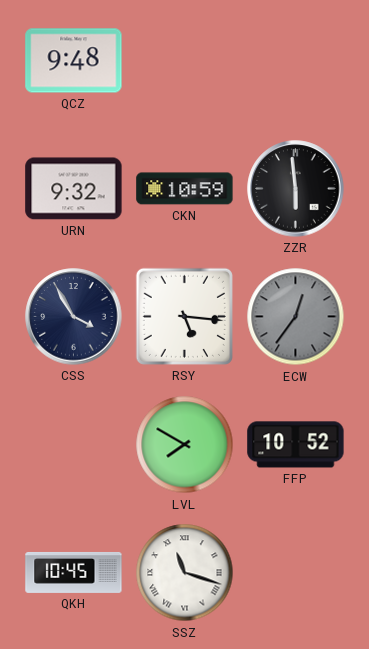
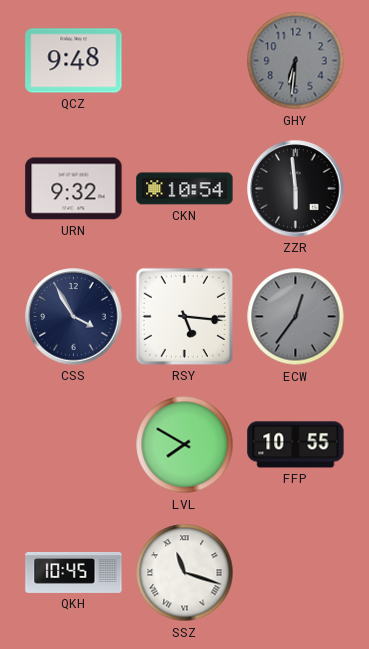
GHY: none -> 6:31 (296, 61)
CKN: 10:59 -> 10:54 (185, 189)
FFP: 10:52 -> 10:55 (296, 445)
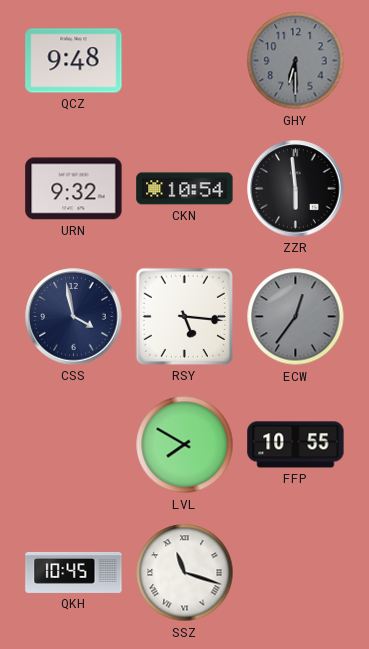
GHY: 6:31 -> 6:30 (296, 61)
CSS: 3:55 -> 3:58 (74, 317)
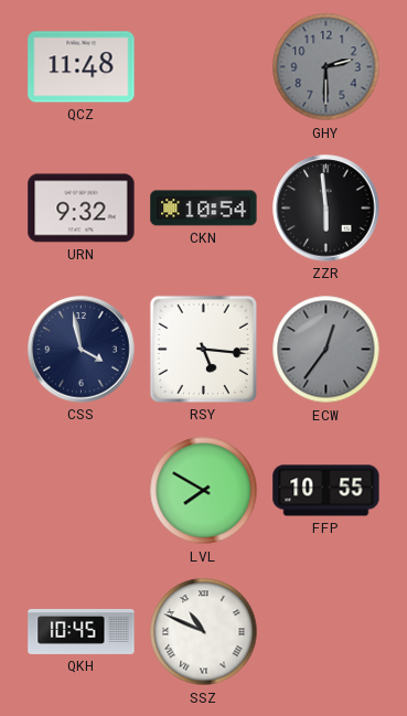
QCZ: 9:48 -> 11:48 (82, 67)
GHY: 6:30 -> 2:30 (326, 67)
SSZ: 11:18 -> 10:49 (204, 632)
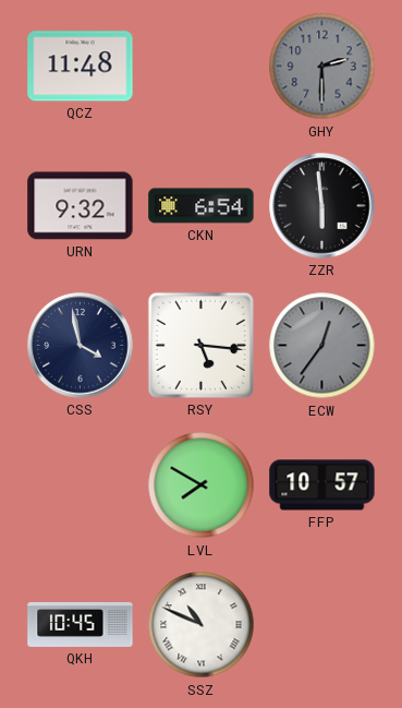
CKN: 10:54 -> 6:54 (202, 206)
FFP: 10:55 -> 10:57 (322, 485)
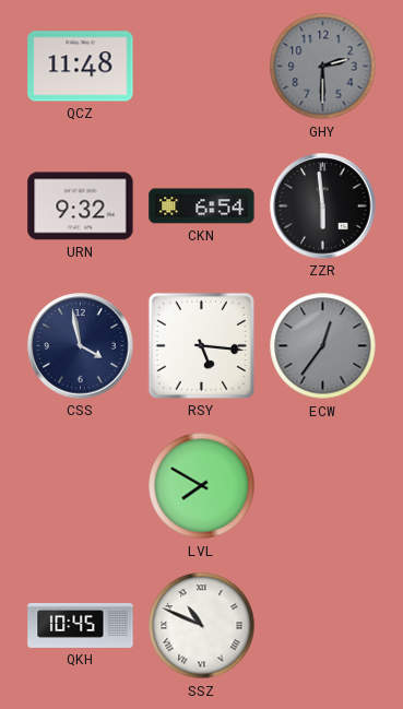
FFP: 10:57 -> none (322, 485)
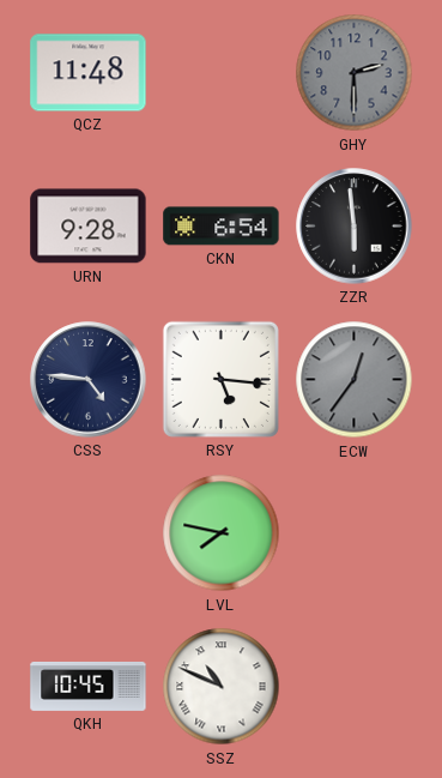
URN: 9:32 -> 9:28 (89, 227)
CSS: 3:58 -> 4:46 (89, 380)
LVL: 7:50 -> 7:47 (222, 533)
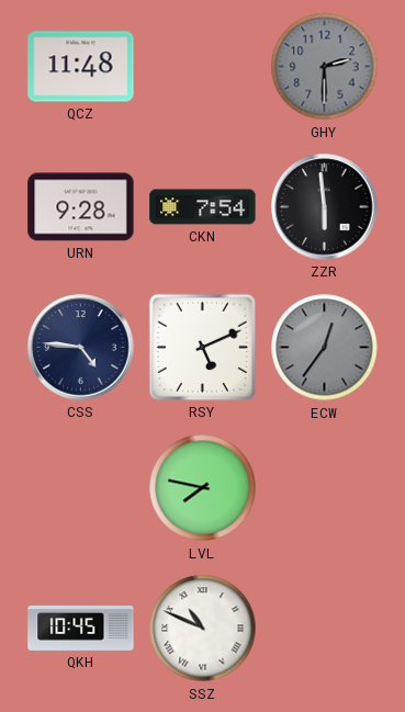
CKN: 6:54 -> 7:54 (203, 207)
RSY: 5:16 -> 5:11 (202, 347)
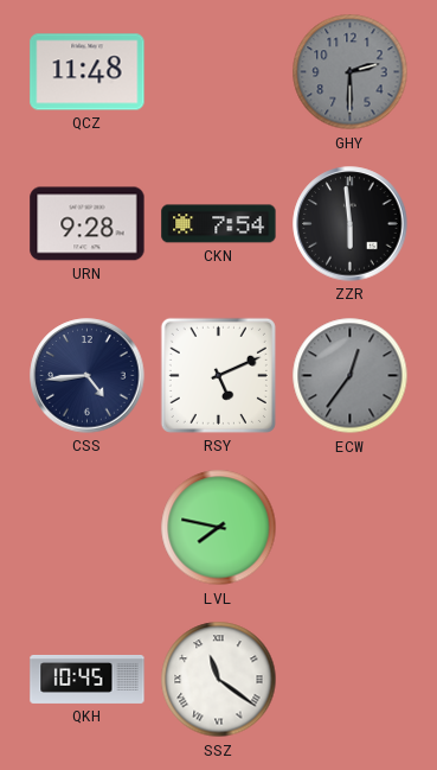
CSS: 4:46 -> 4:44 (88, 376)
SSZ: 10:49 -> 11:21 (219, 680)
